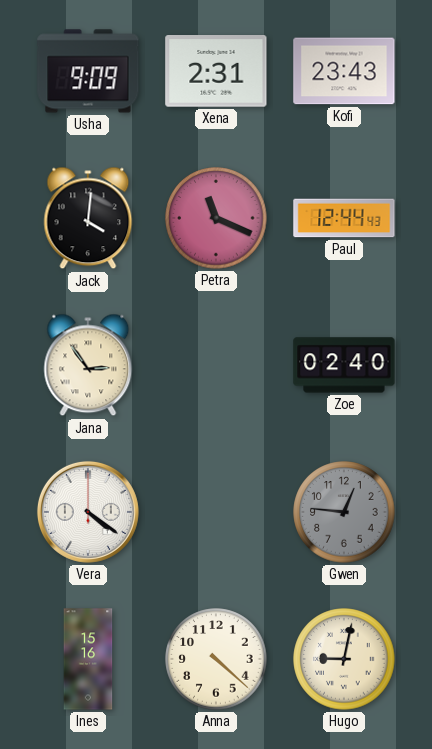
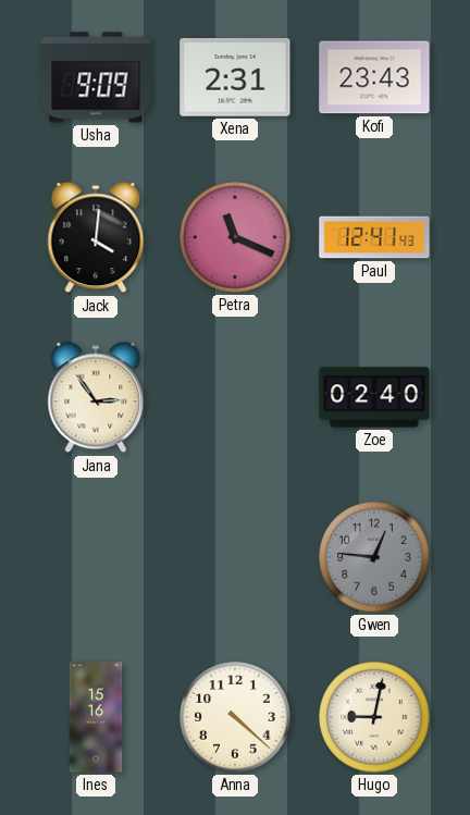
Paul: 12:44 -> 12:41 (374, 237)
Vera: 4:21 -> none (88, 512)
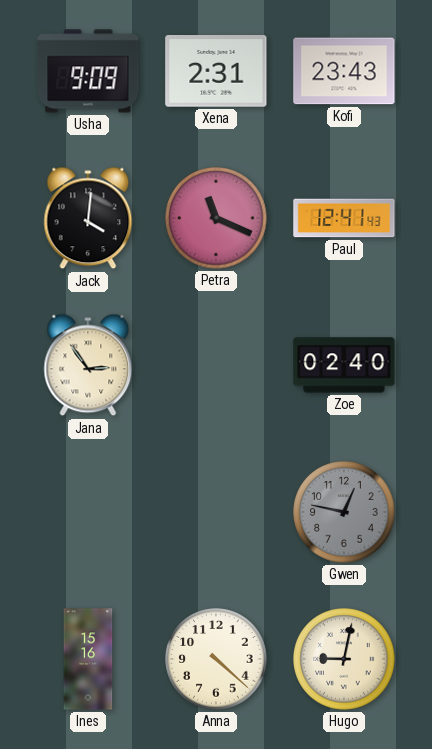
Gwen: 12:46 -> 12:47 (344, 512)
